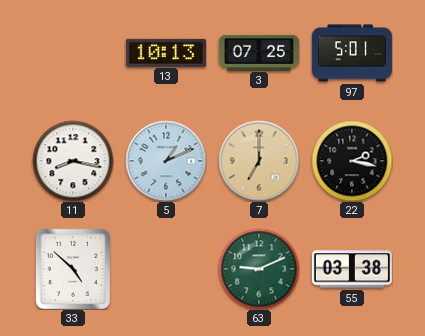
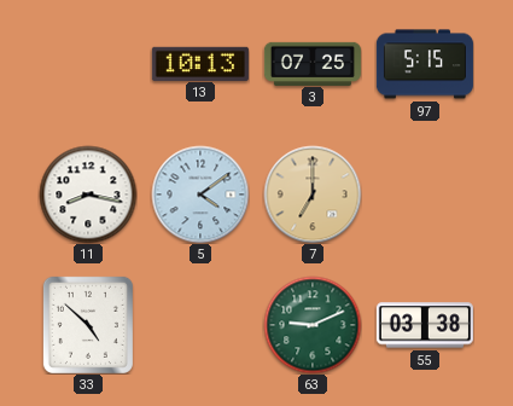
97: 5:01 -> 5:15 (425, 64)
5: 1:11 -> 4:09 (200, 195)
22: 2:17 -> none (352, 161)
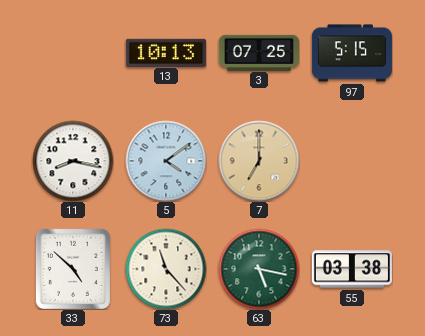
73: none -> 11:23 (166, 269)
63: 9:11 -> 5:17 (259, 269)
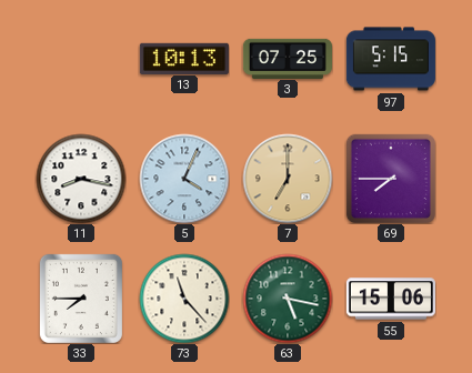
5: 4:09 -> 4:04 (184, 179)
69: none -> 7:45 (391, 179)
33: 4:52 -> 7:45 (81, 299)
55: 03:38 -> 15:06 (391, 299)
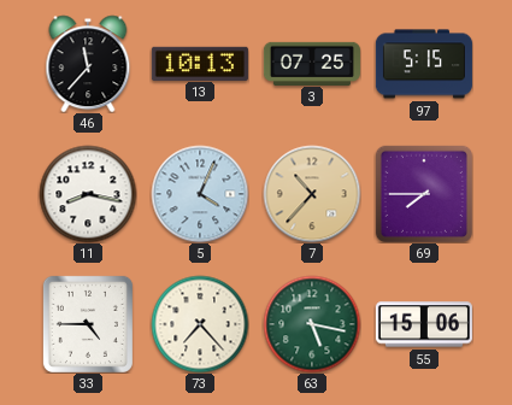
46: none -> 11:37 (88, 64)
7: 7:00 -> 10:37 (312, 194)
33: 7:45 -> 4:45 (88, 324)
73: 11:23 -> 7:23 (200, 324)
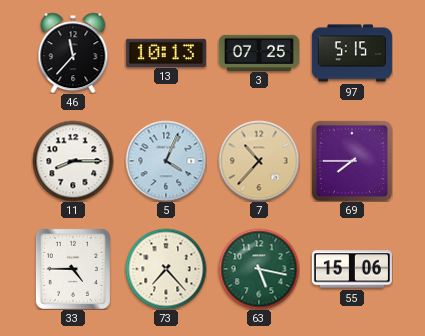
11: 8:17 -> 8:15 (73, 161)
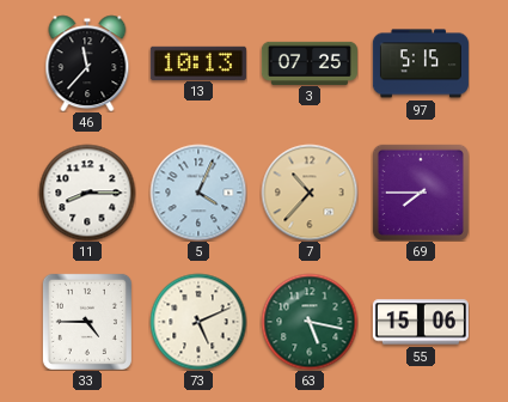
73: 7:23 -> 5:11 (198, 322)
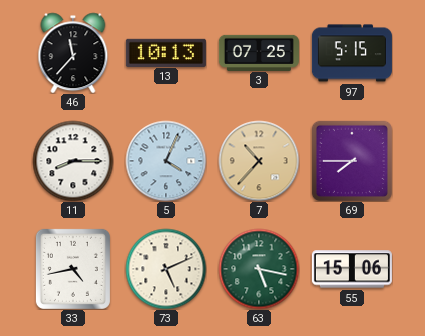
33: 4:45 -> 4:43 (73, 269)
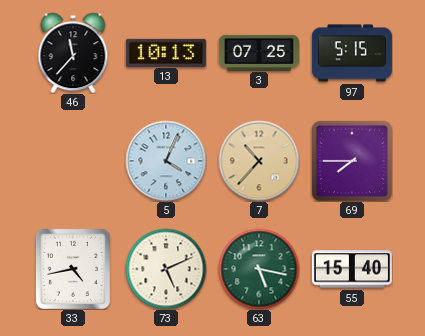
11: 8:15 -> none (73, 161)
55: 15:06 -> 15:40 (352, 269)
